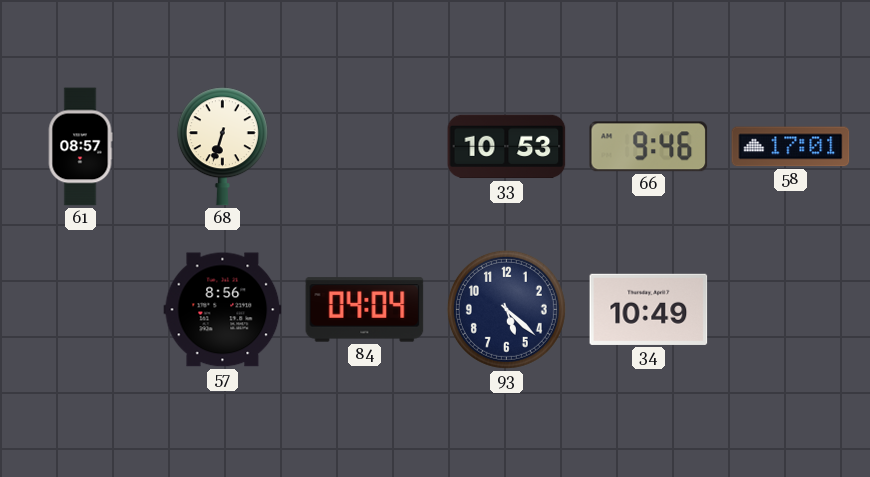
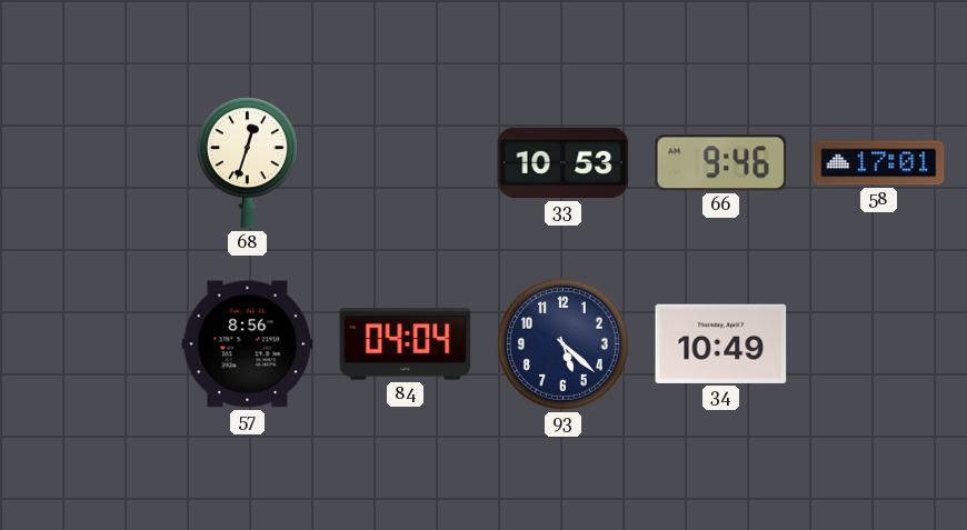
61: 08:57 -> none (80, 147)
68: 6:33 -> 12:33 (247, 163)
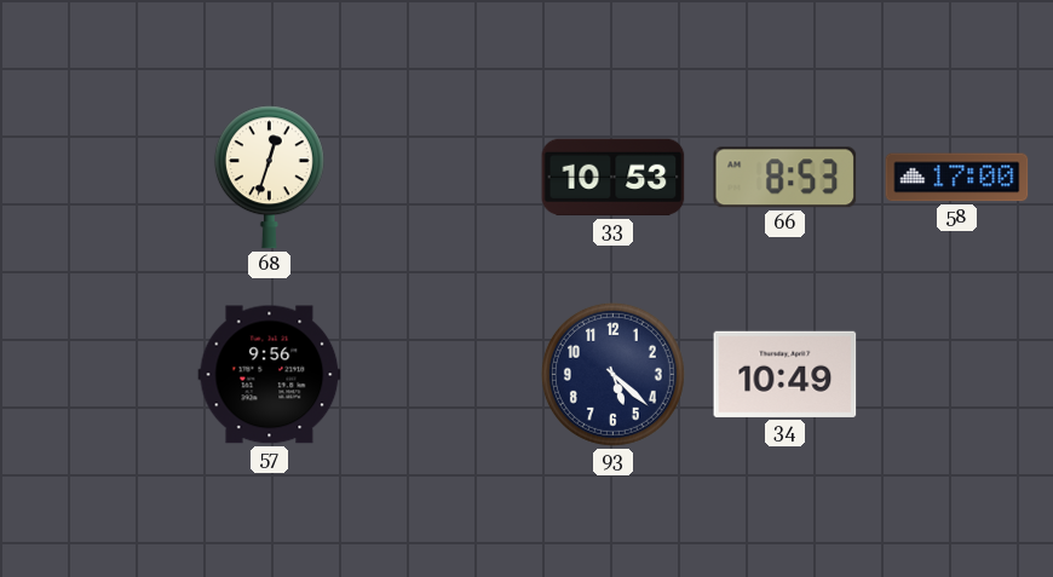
66: 9:46 -> 8:53 (786, 178)
58: 17:01 -> 17:00 (957, 178)
57: 8:56 -> 9:56 (270, 375)
84: 04:04 -> none (406, 344)
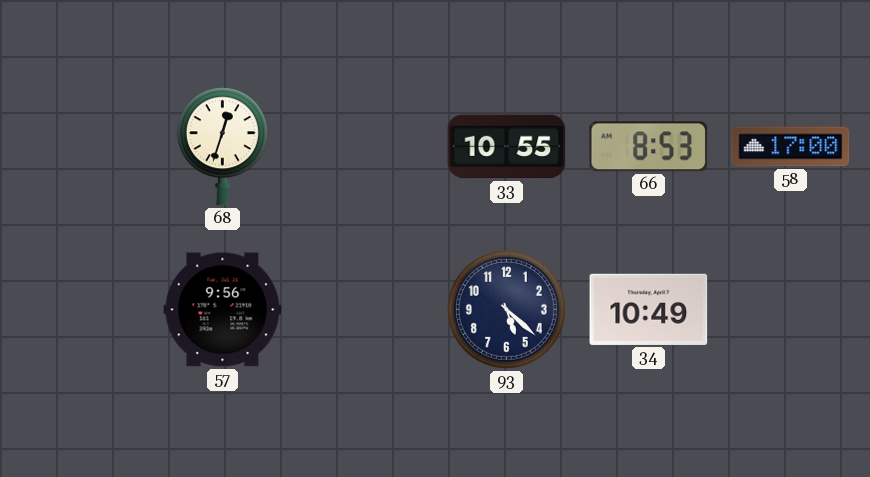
33: 10:53 -> 10:55 (507, 147)
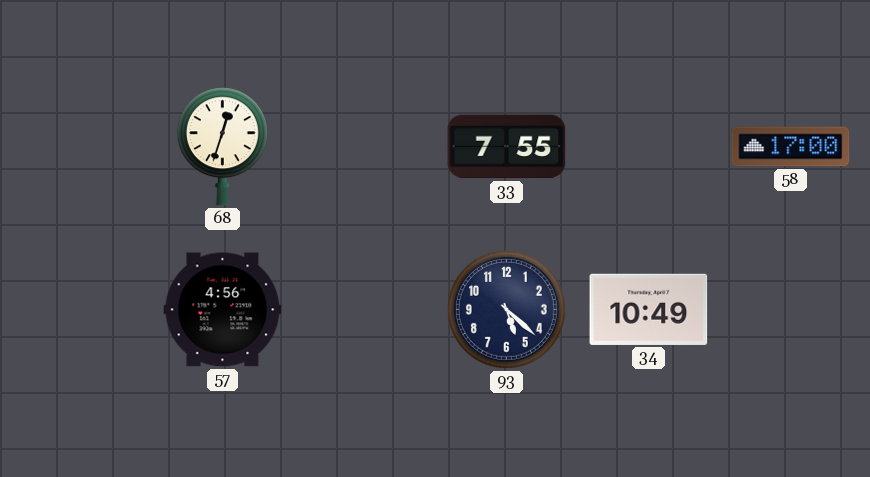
33: 10:55 -> 7:55 (507, 147)
66: 8:53 -> none (649, 147)
57: 9:56 -> 4:56 (223, 310)
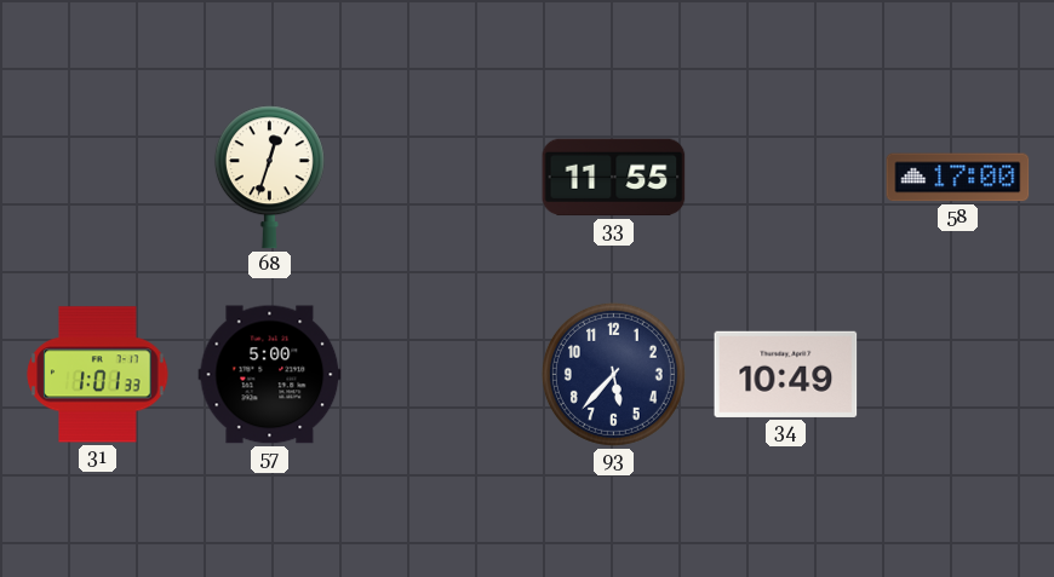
33: 7:55 -> 11:55 (614, 178)
31: none -> 1:01 (98, 375)
57: 4:56 -> 5:00 (270, 375)
93: 5:22 -> 5:37 (613, 374)
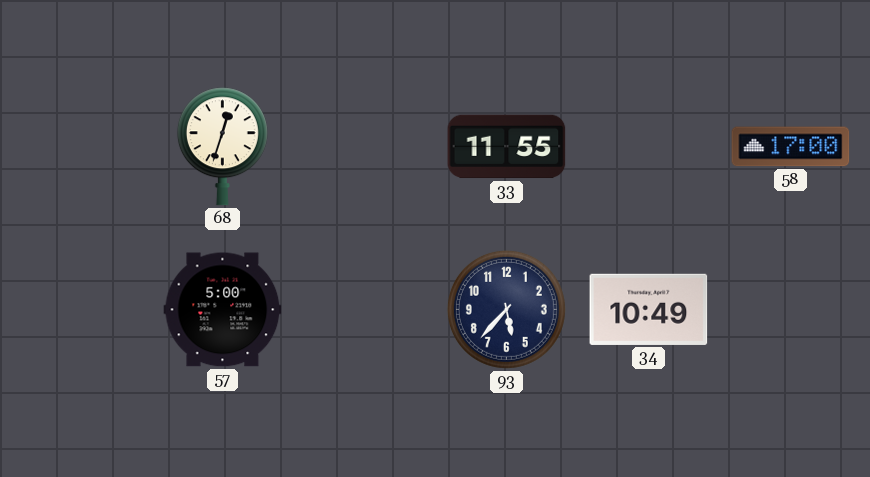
31: 1:01 -> none (98, 375)
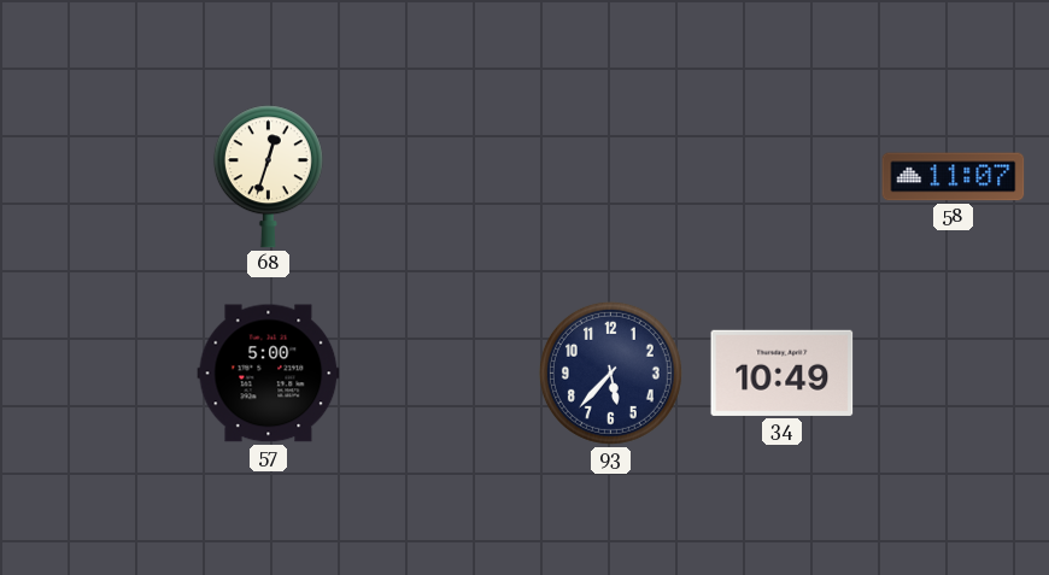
33: 11:55 -> none (507, 147)
58: 17:00 -> 11:07 (954, 177)
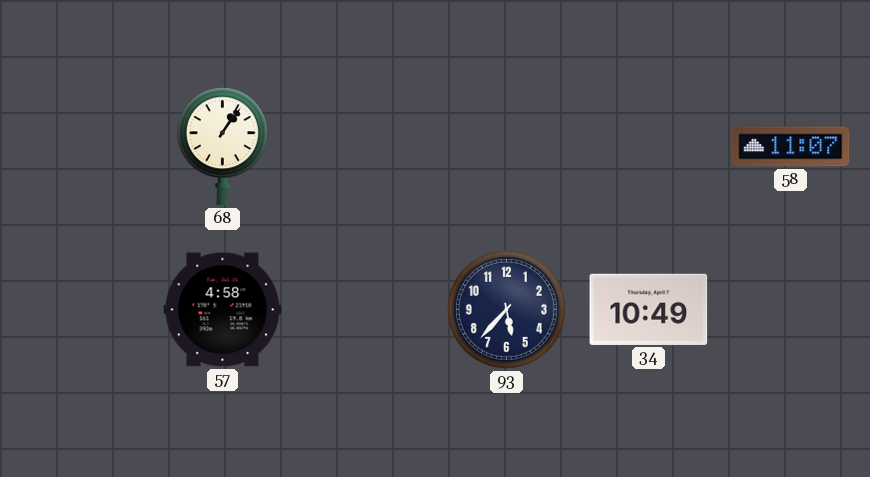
68: 12:33 -> 1:06 (222, 147)
57: 5:00 -> 4:58 (223, 310)
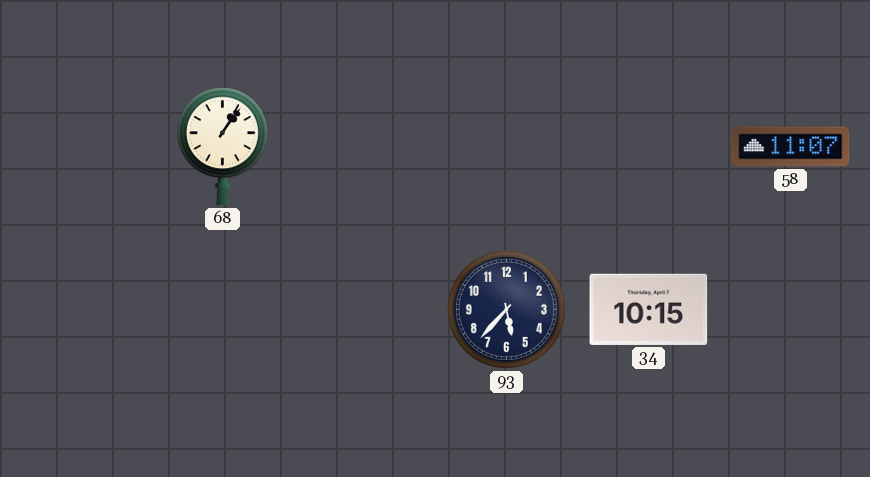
57: 4:58 -> none (223, 310)
34: 10:49 -> 10:15 (649, 309)
